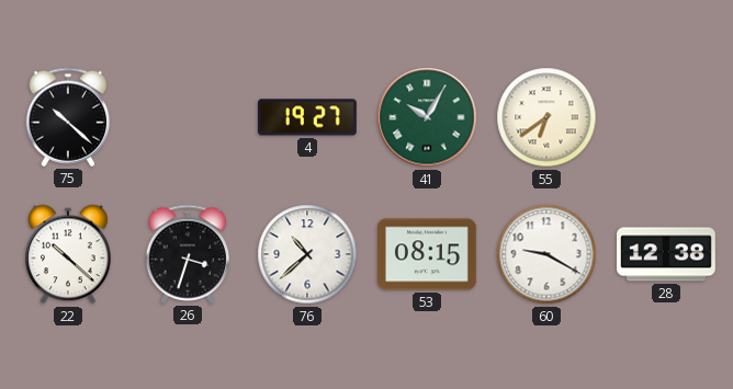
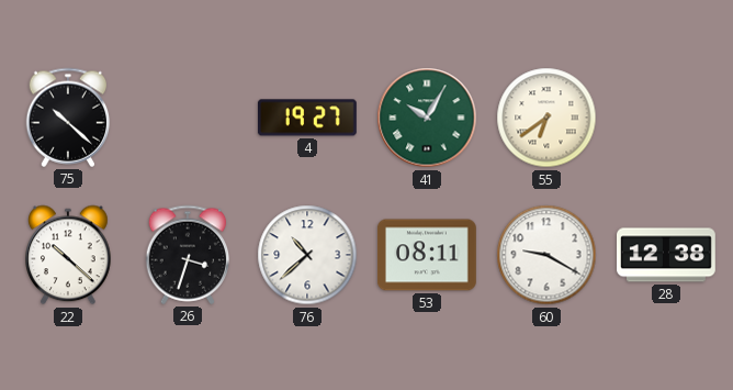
53: 08:15 -> 08:11 (427, 255)
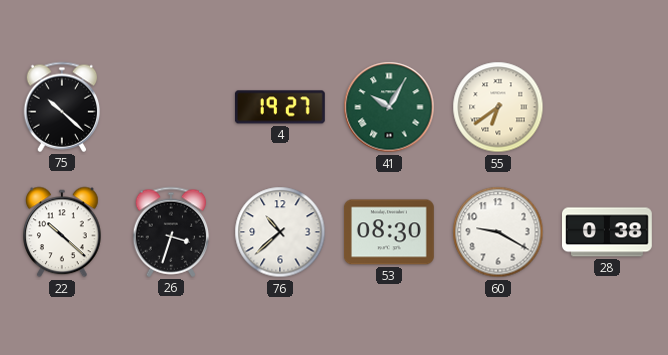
53: 08:11 -> 08:30 (389, 232)
28: 12:38 -> 0:38 (608, 232)
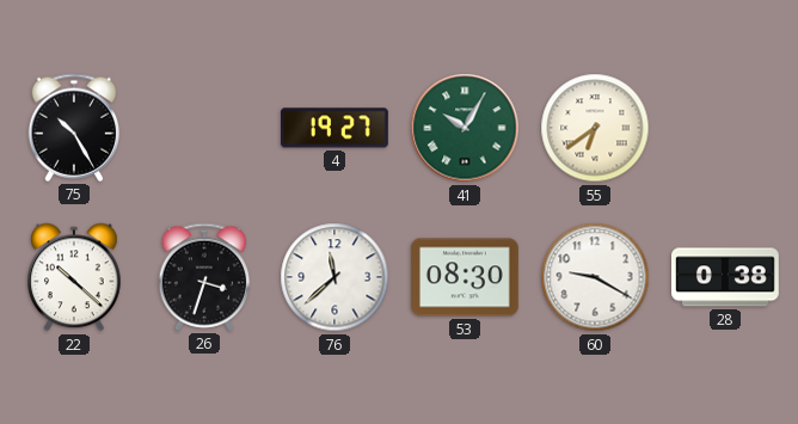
75: 10:22 -> 10:25 (74, 128)
76: 10:38 -> 11:38 (334, 277)
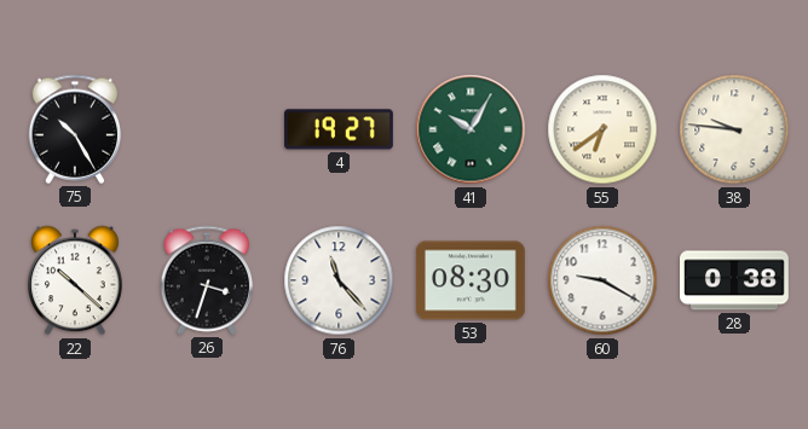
38: none -> 9:46 (734, 129)
76: 11:38 -> 11:23 (339, 280)
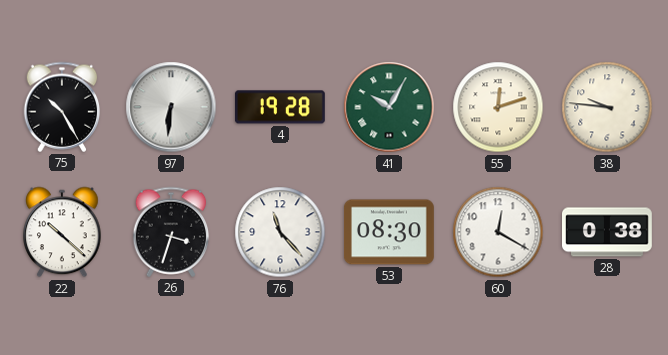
97: none -> 6:31 (171, 107)
4: 19:27 -> 19:28 (280, 107)
55: 6:39 -> 12:12 (498, 107)
60: 9:20 -> 12:20 (498, 232)
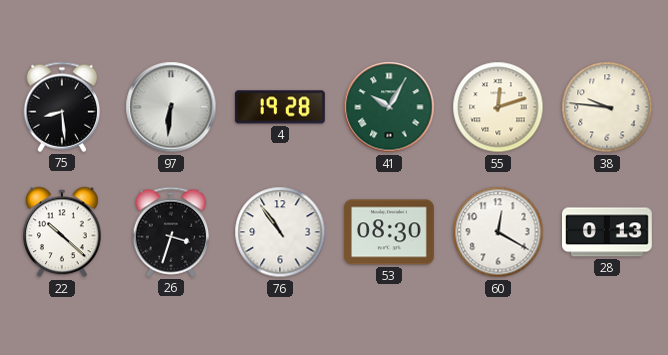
75: 10:25 -> 8:29 (62, 107)
76: 11:23 -> 10:54 (280, 232)
28: 0:38 -> 0:13 (608, 232)
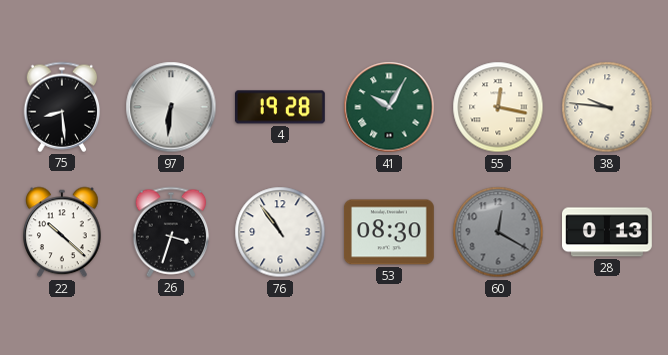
55: 12:12 -> 12:17 (498, 107)
60 dial: white -> grey (498, 232)
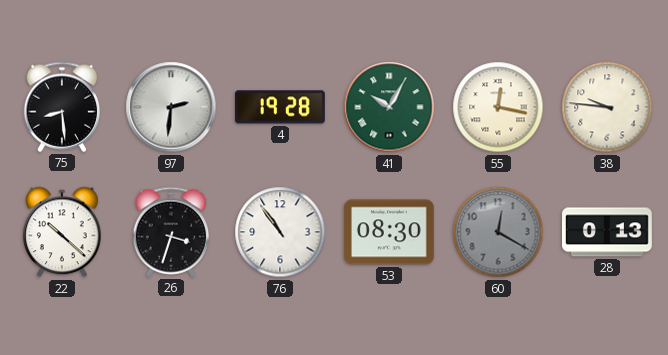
97: 6:31 -> 2:31 (171, 107)
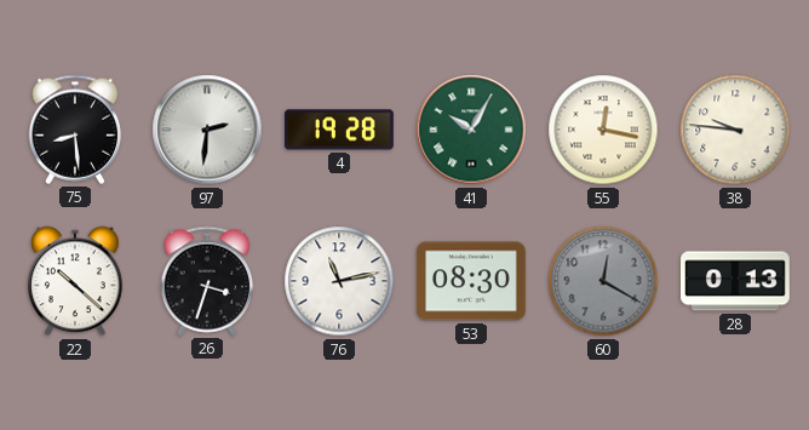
76: 10:54 -> 11:13 (339, 281)
